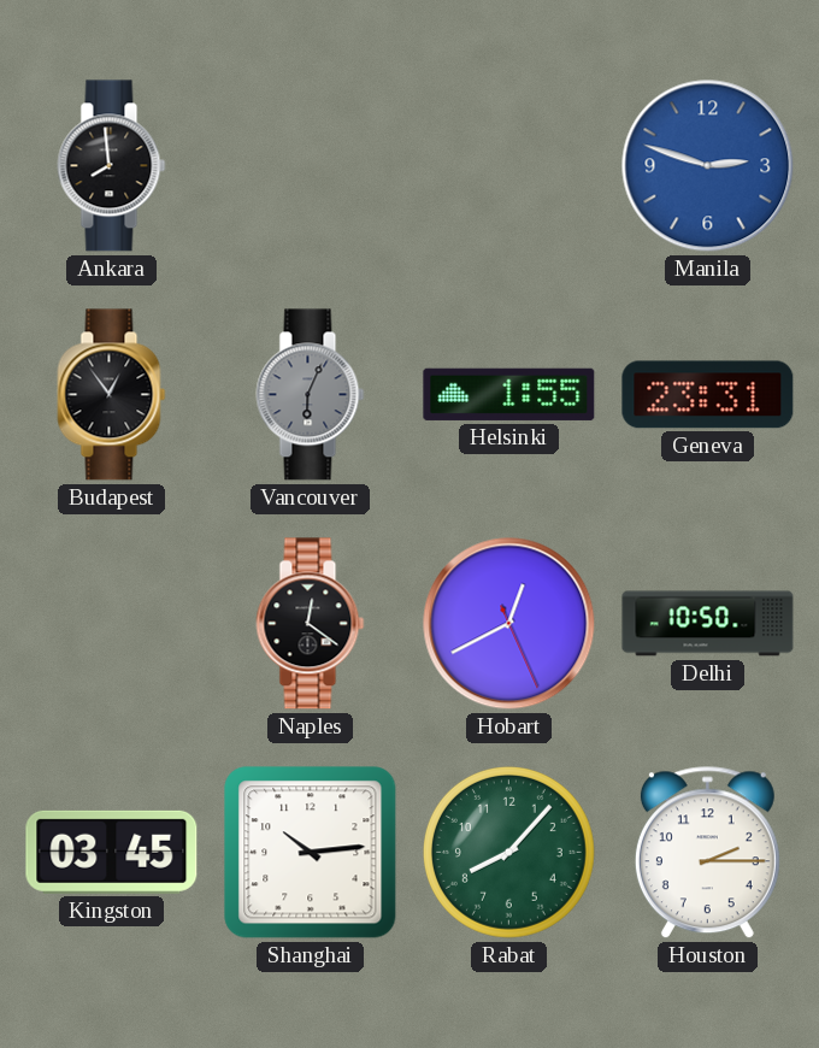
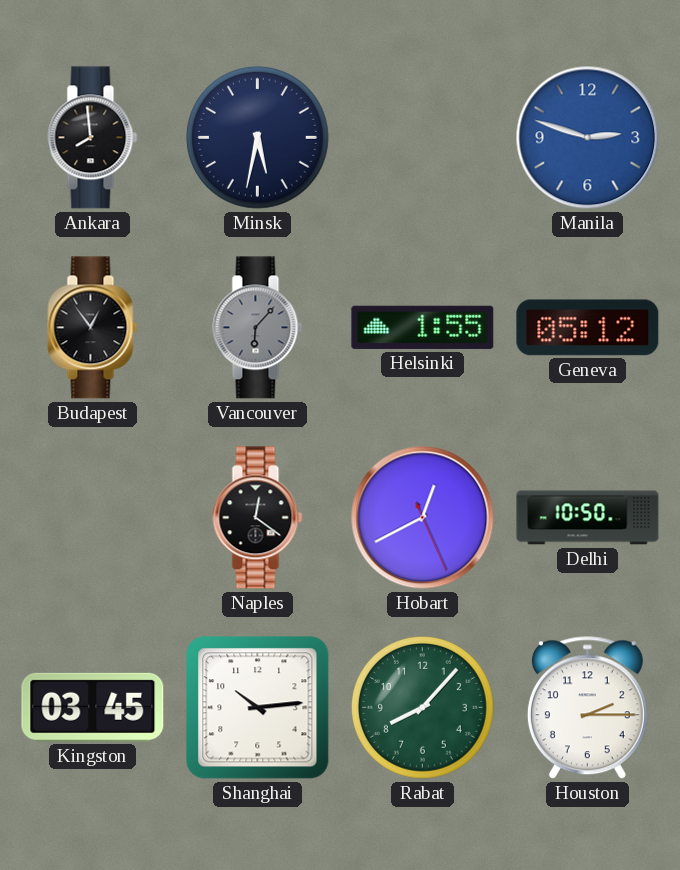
Minsk: none -> 5:32 (257, 137)
Vancouver: 6:04 -> 6:07 (258, 328)
Geneva: 23:31 -> 05:12 (588, 328)
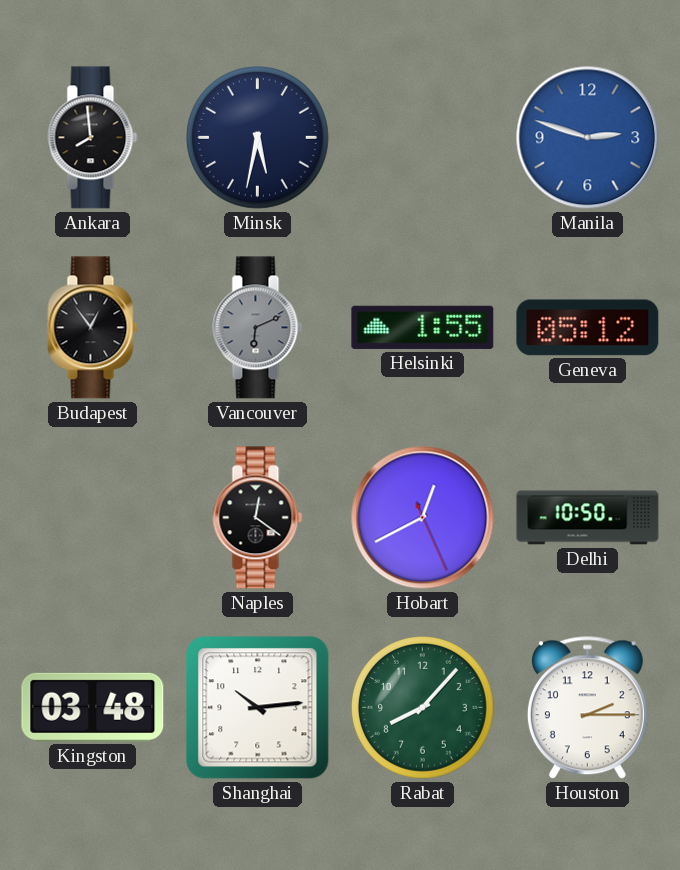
Vancouver: 6:07 -> 6:11 (258, 328)
Kingston: 03:45 -> 03:48 (93, 707)
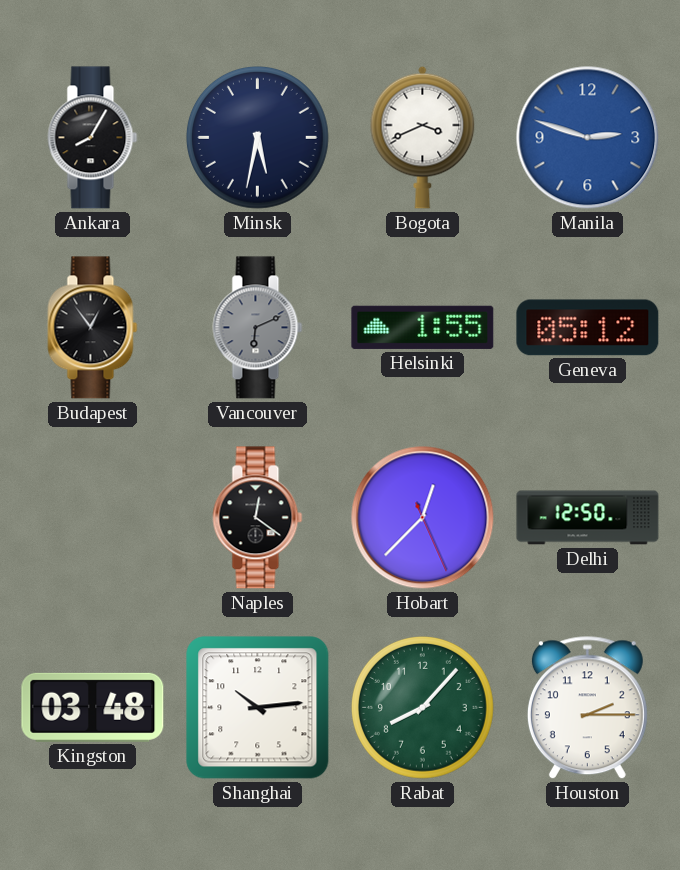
Ankara: 7:59 -> 8:05 (93, 138)
Bogota: none -> 3:41 (423, 137)
Hobart: 12:40 -> 12:37 (423, 518)
Delhi: 10:50 -> 12:50 (588, 518)
